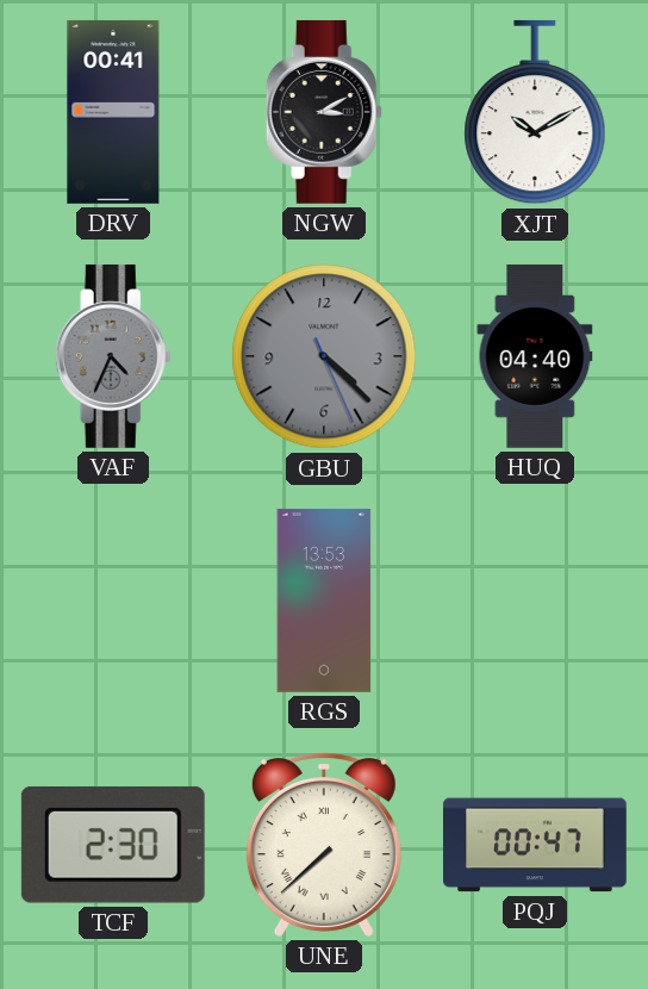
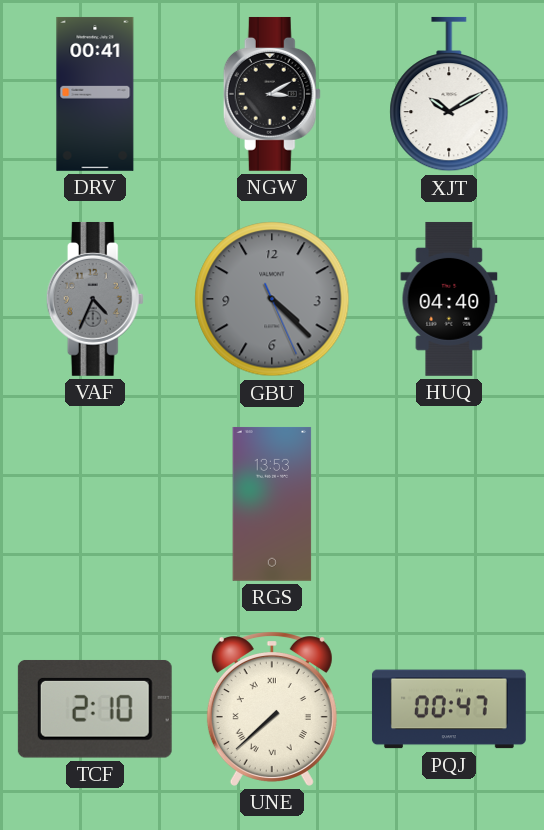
TCF: 2:30 -> 2:10 (95, 709)
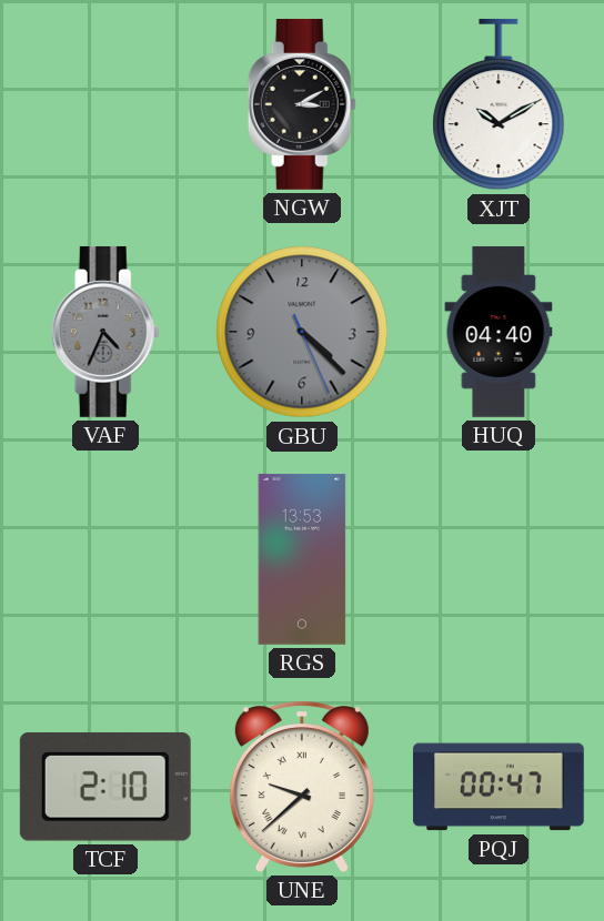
DRV: 00:41 -> none (95, 94)
UNE: 7:38 -> 9:38 (302, 787)
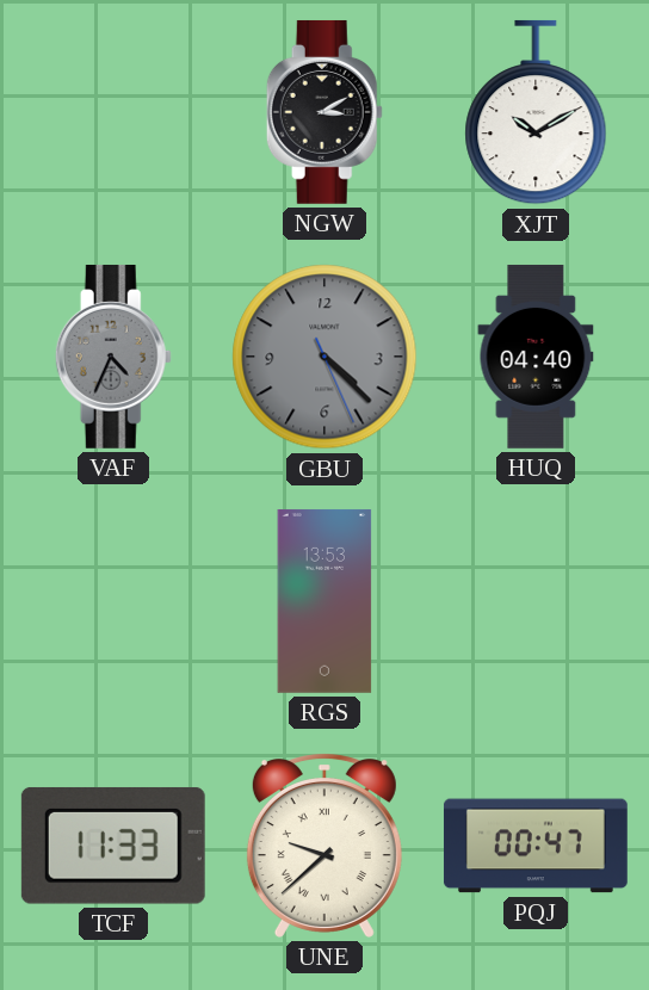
TCF: 2:10 -> 11:33 (113, 846)
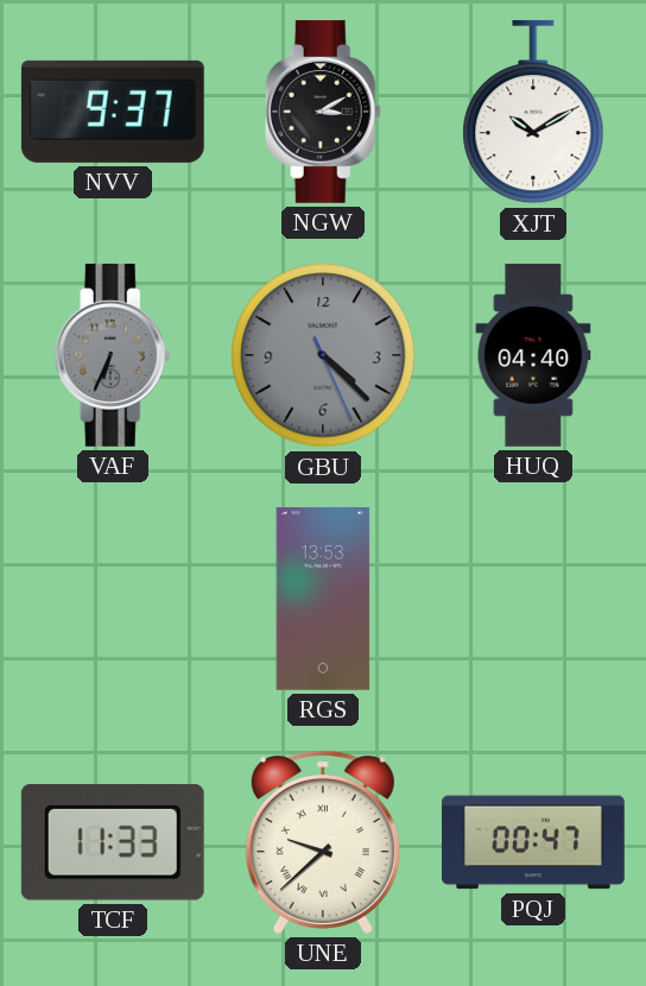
NVV: none -> 9:37 (113, 112)
VAF: 4:34 -> 6:34 (113, 355)
